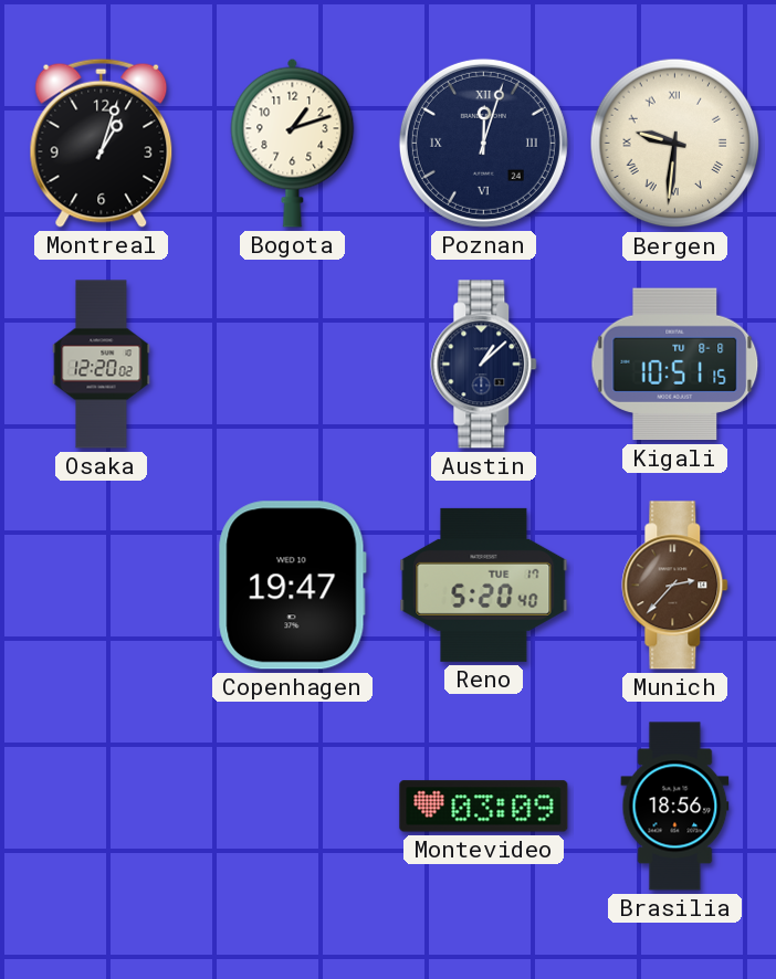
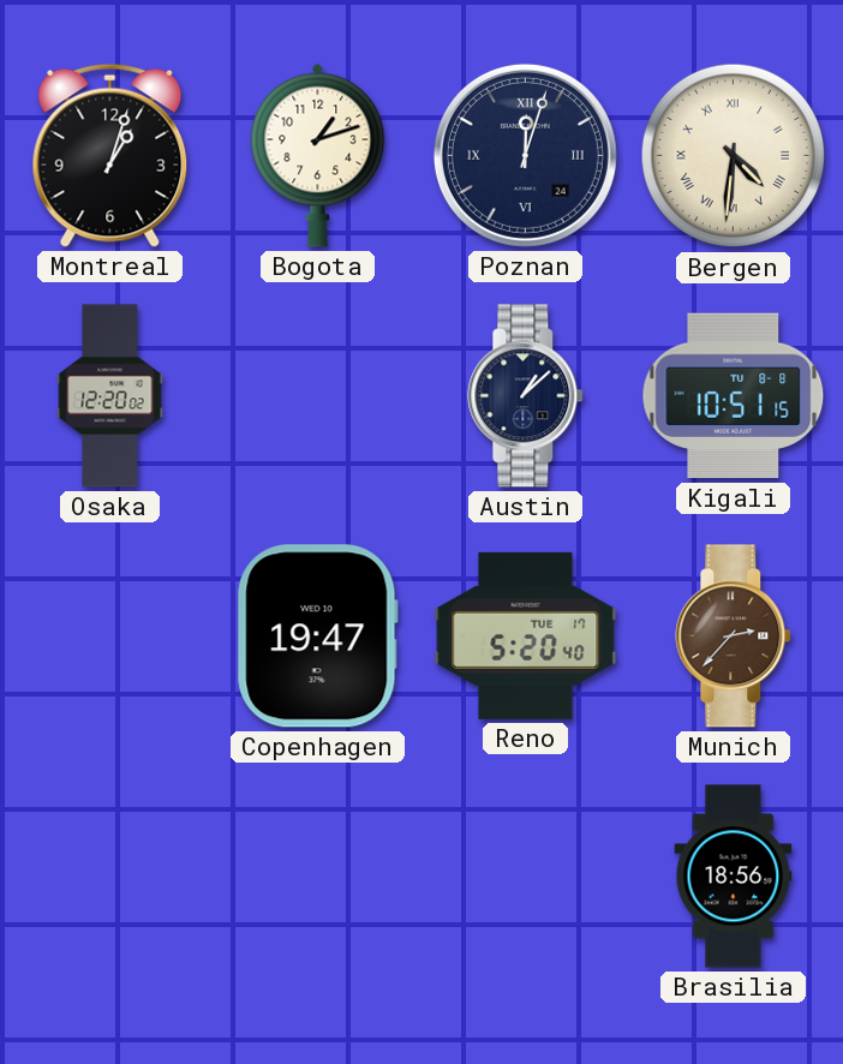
Bergen: 9:31 -> 4:31 (734, 156)
Montevideo: 03:09 -> none (484, 807)
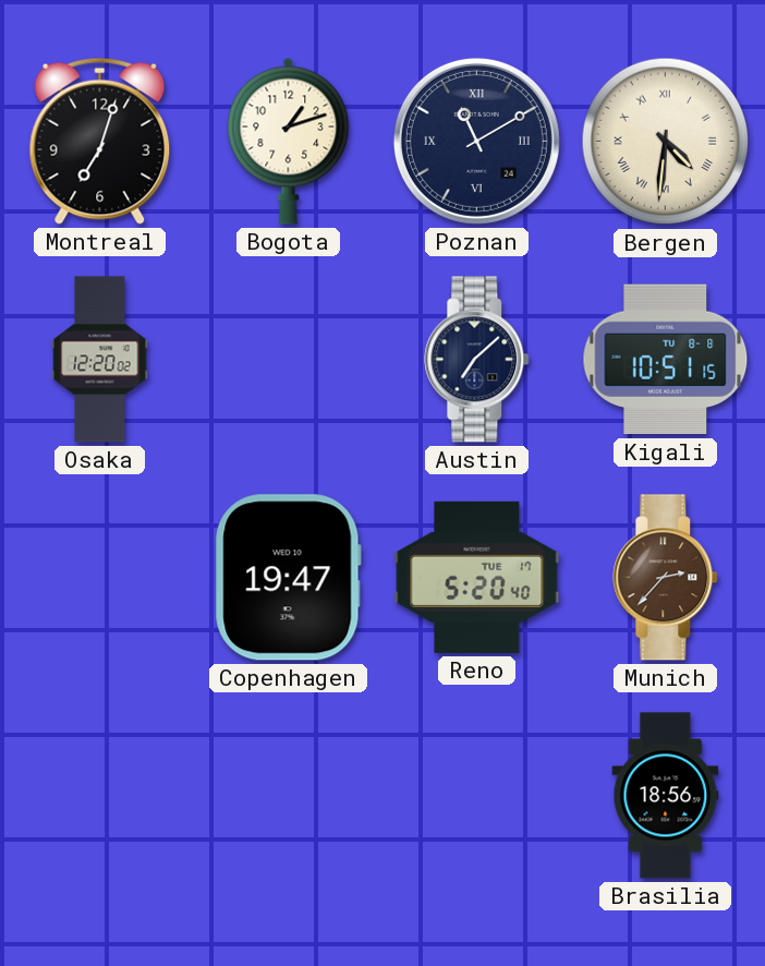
Montreal: 1:03 -> 7:03 (100, 141)
Poznan: 12:03 -> 11:10 (476, 141)
Austin: 1:08 -> 7:08 (477, 360)
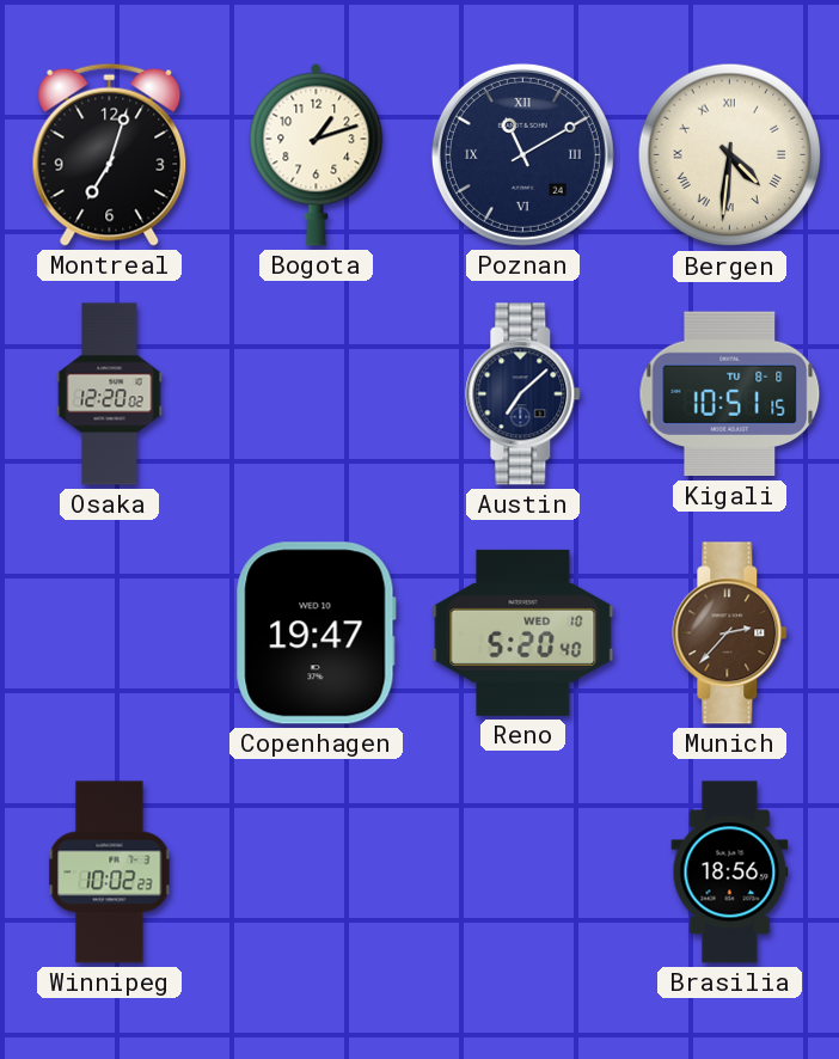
Reno date: TUE 17 -> WED 10 (523, 632)
Winnipeg: none -> 10:02 (110, 873)
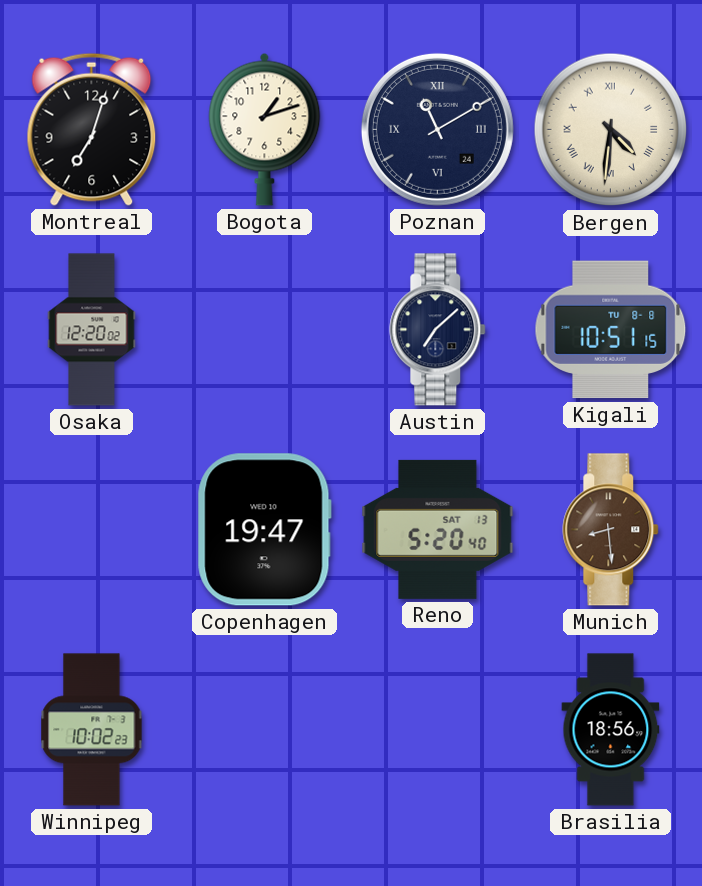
Reno date: WED 10 -> SAT 13 (438, 529)
Munich: 2:37 -> 8:29 (611, 530)
